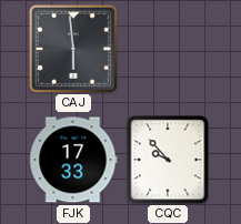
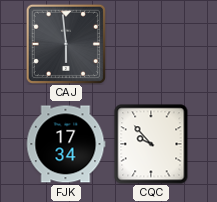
FJK: 17:33 -> 17:34 (66, 144)
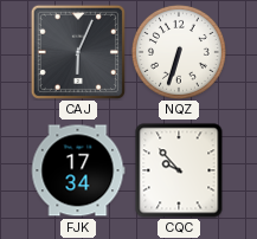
CAJ: 5:59 -> 6:04 (78, 52)
NQZ: none -> 6:33 (179, 52)
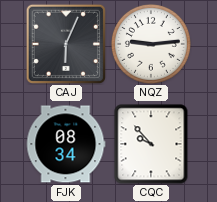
NQZ: 6:33 -> 9:14 (151, 44)
FJK: 17:34 -> 08:34 (66, 144)
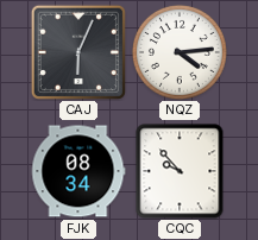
NQZ: 9:14 -> 4:14 (180, 52)
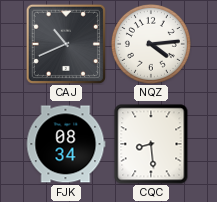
CAJ: 6:04 -> 10:41 (66, 44)
CQC: 9:53 -> 8:29 (151, 144)
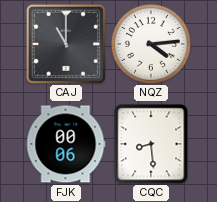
CAJ: 10:41 -> 11:00 (66, 44)
FJK: 08:34 -> 00:06 (66, 144)
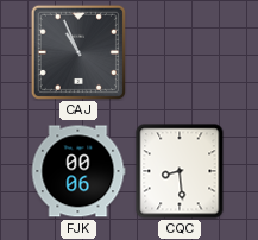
CAJ: 11:00 -> 10:56 (78, 52)
NQZ: 4:14 -> none (151, 44)
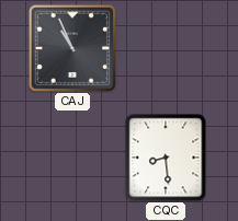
FJK: 00:06 -> none (78, 171)
